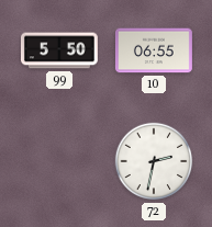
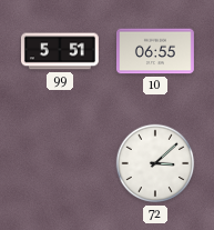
99: 5:50 -> 5:51 (60, 51)
72: 2:32 -> 3:08 (155, 163)
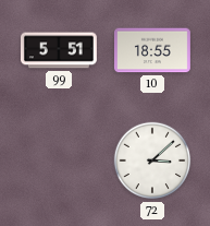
10: 06:55 -> 18:55 (152, 50)
